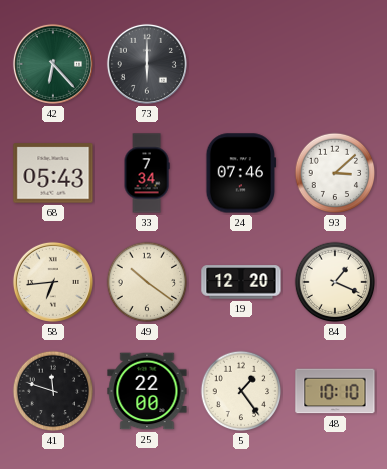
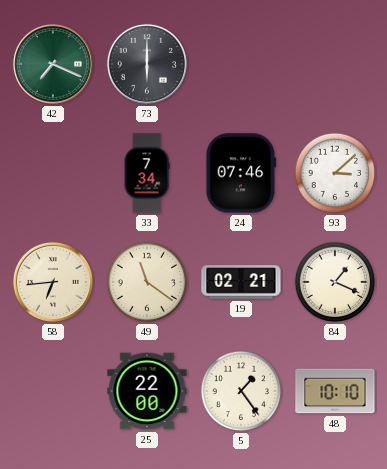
42: 6:23 -> 7:19 (53, 64)
68: 05:43 -> none (53, 173)
49: 10:21 -> 11:21 (147, 282)
19: 12:20 -> 02:21 (241, 282)
41: 11:48 -> none (53, 391)
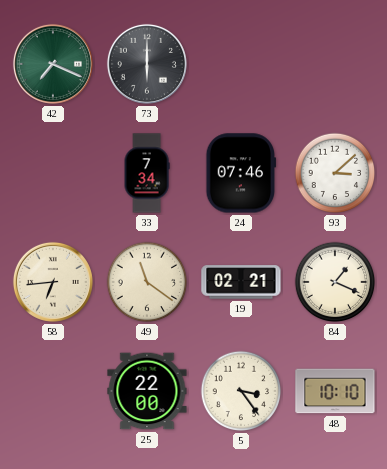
5: 1:24 -> 3:24 (241, 391)
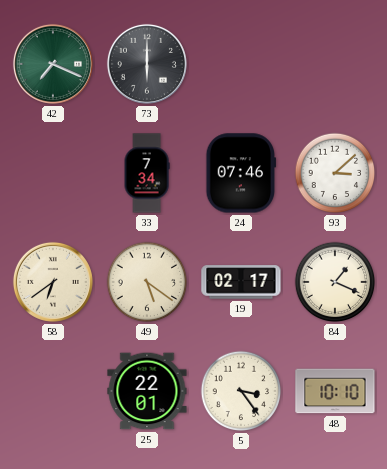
58: 6:44 -> 6:39 (53, 282)
49: 11:21 -> 5:21 (147, 282)
19: 02:21 -> 02:17 (241, 282)
25: 22:00 -> 22:01 (147, 391)
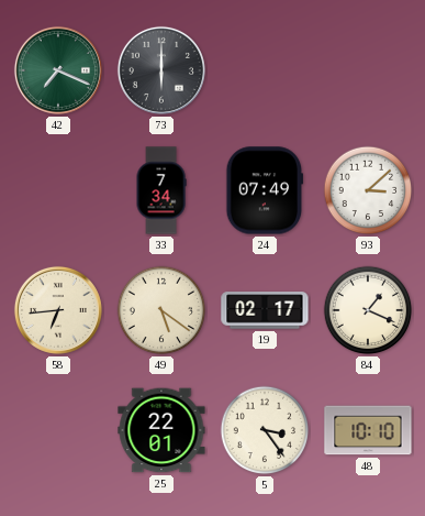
24: 07:46 -> 07:49 (265, 190)
58: 6:39 -> 6:44 (58, 310)
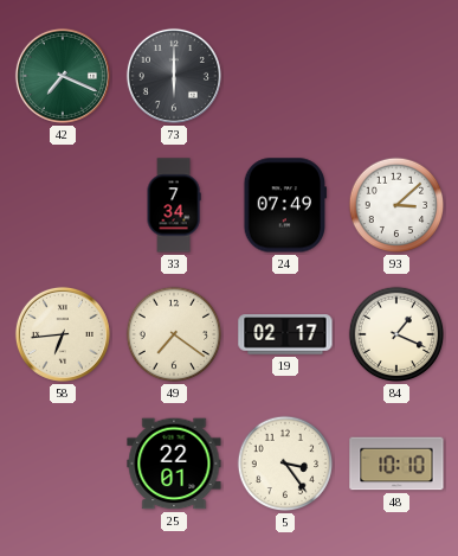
49: 5:21 -> 7:21 (174, 334)
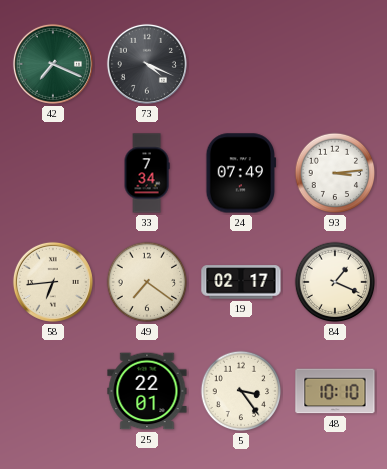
73: 6:00 -> 4:19 (147, 64)
93: 3:08 -> 3:14 (335, 173)
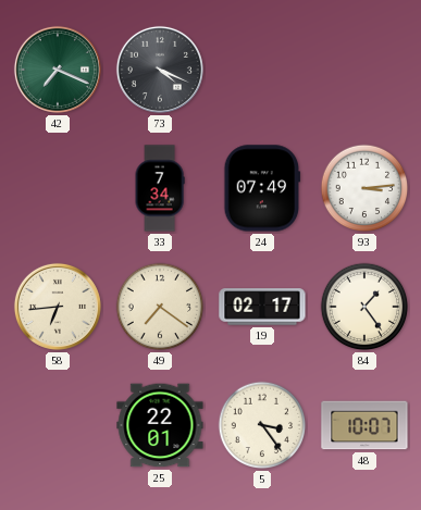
84: 1:19 -> 1:24 (364, 307)
48: 10:10 -> 10:07 (364, 425)
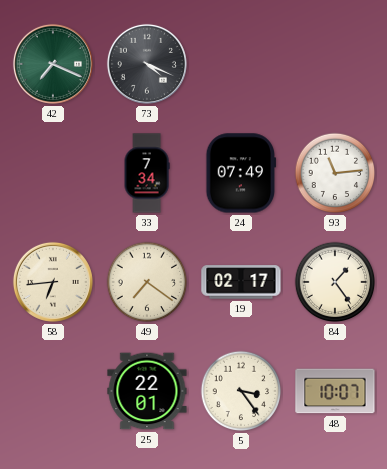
93: 3:14 -> 11:14 (335, 173)
